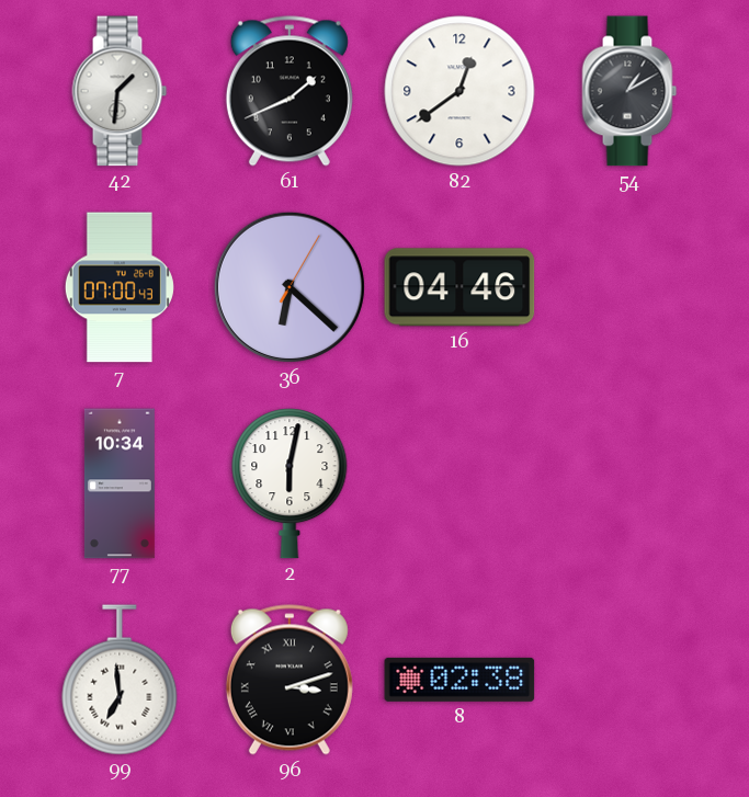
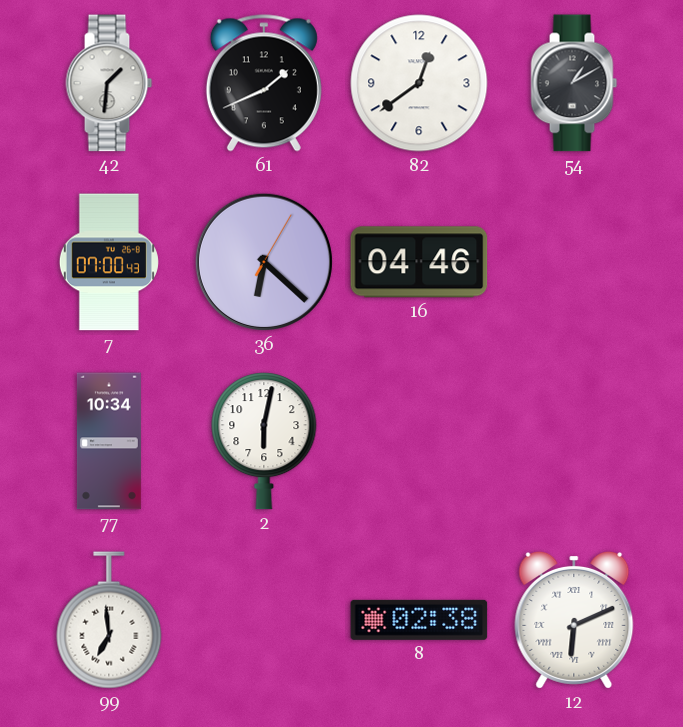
96: 3:12 -> none (290, 680)
12: none -> 6:11 (574, 620)
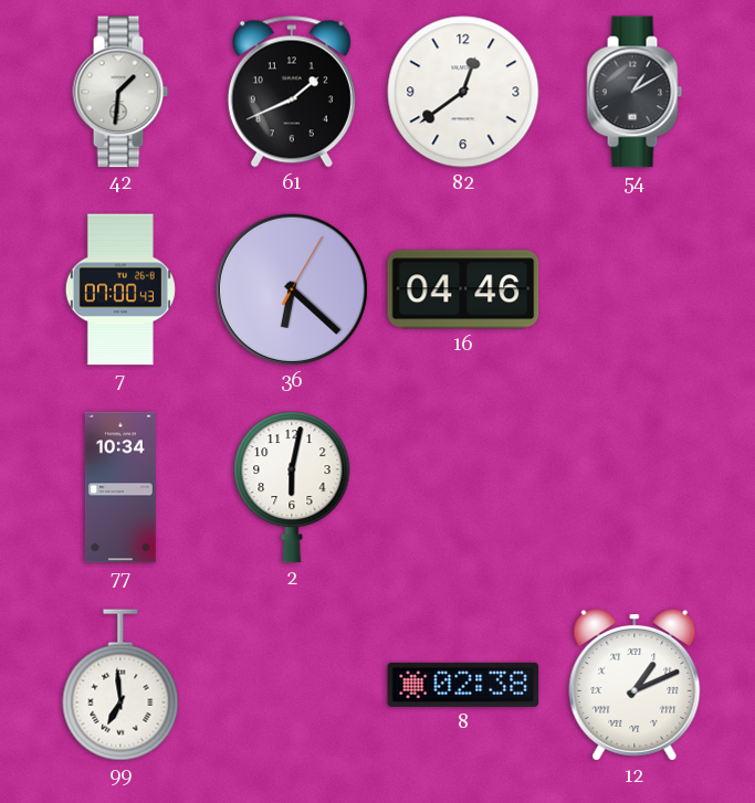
12: 6:11 -> 1:11 (635, 685)
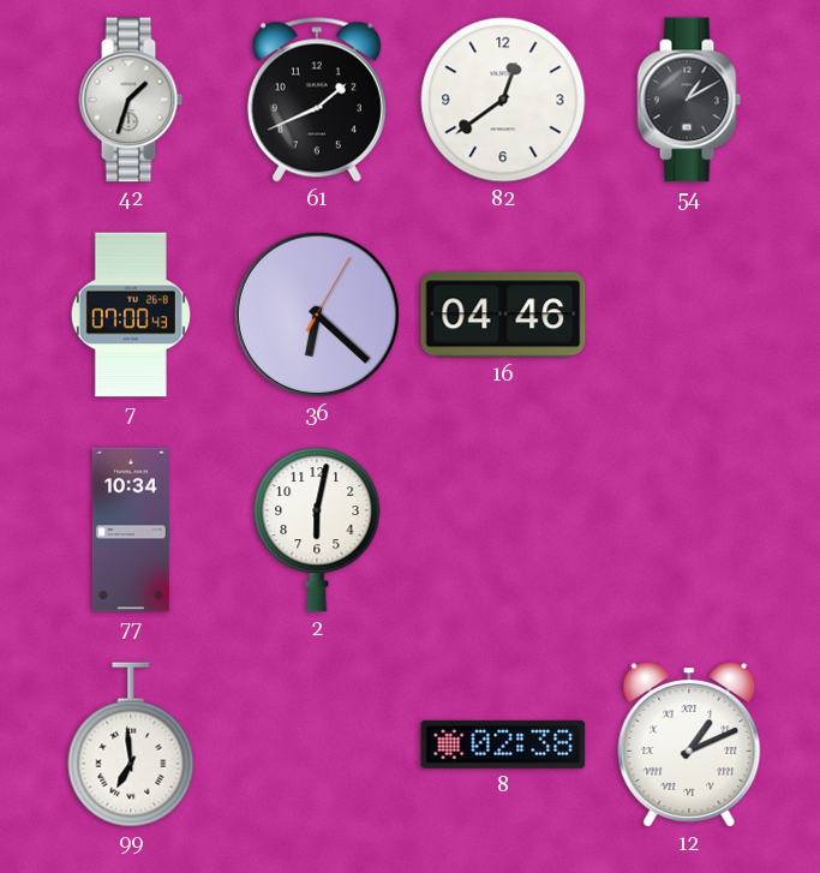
42: 1:31 -> 1:33 (131, 100)
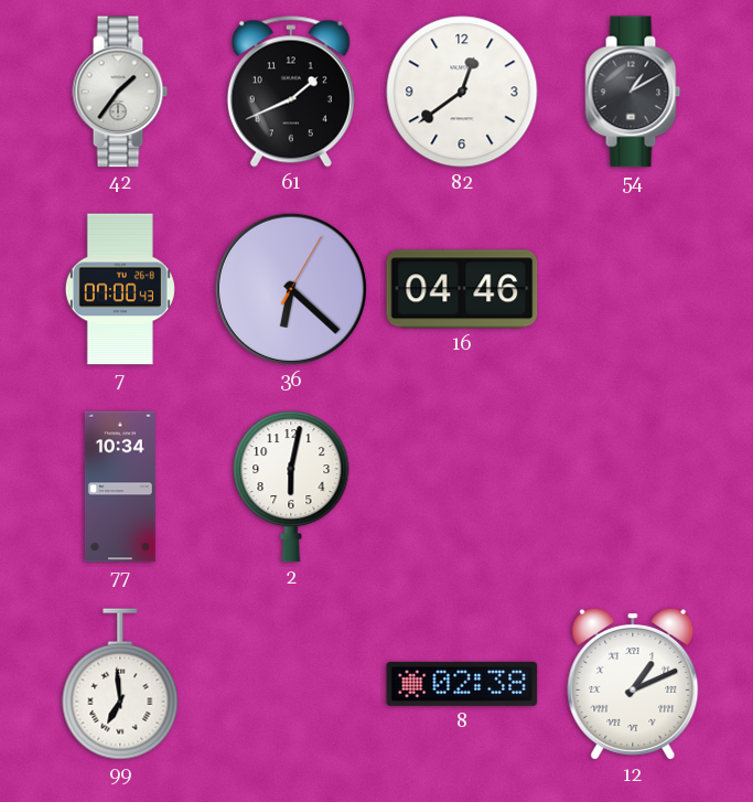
42: 1:33 -> 1:36 (120, 92)
